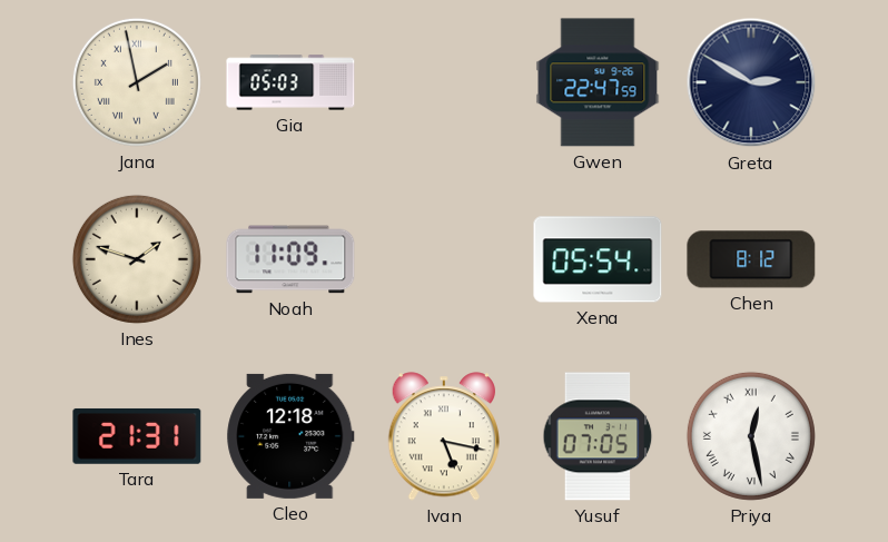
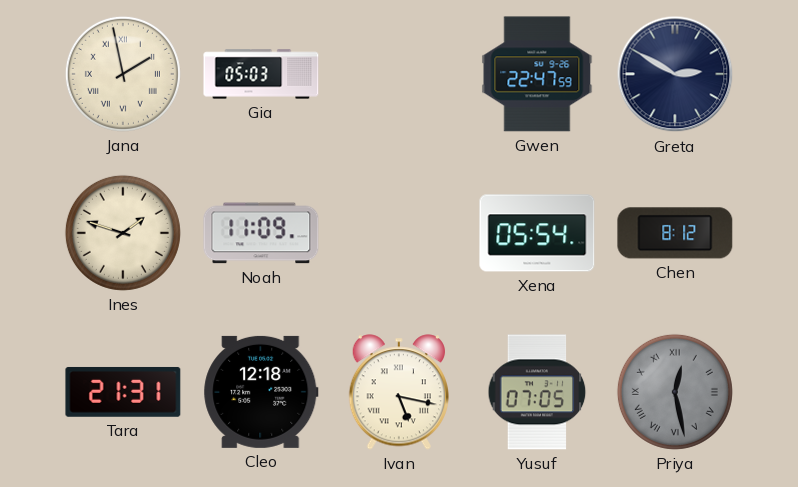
Priya dial: white -> grey (675, 392)
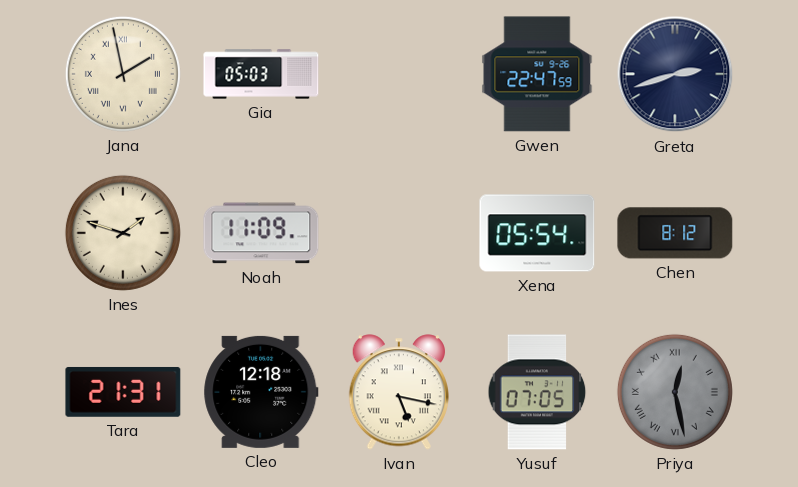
Greta: 2:50 -> 2:42 (675, 74)
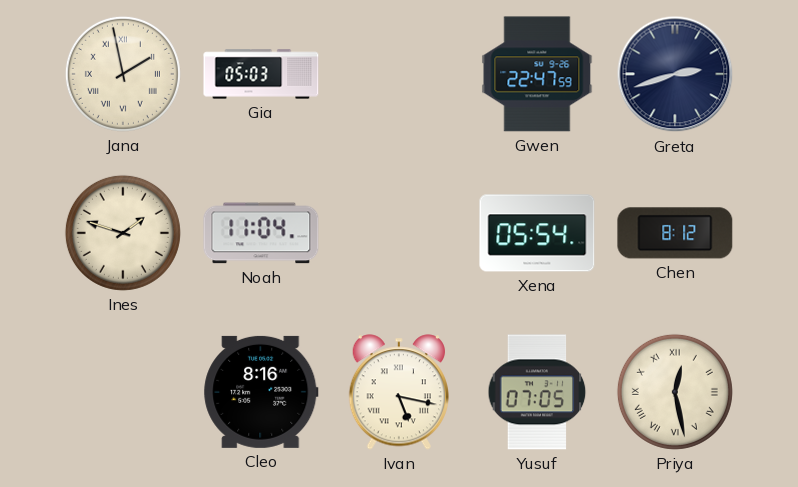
Noah: 11:09 -> 11:04 (261, 233)
Tara: 21:31 -> none (123, 392)
Cleo: 12:18 -> 8:16 (261, 392)
Priya dial: grey -> cream (675, 392)
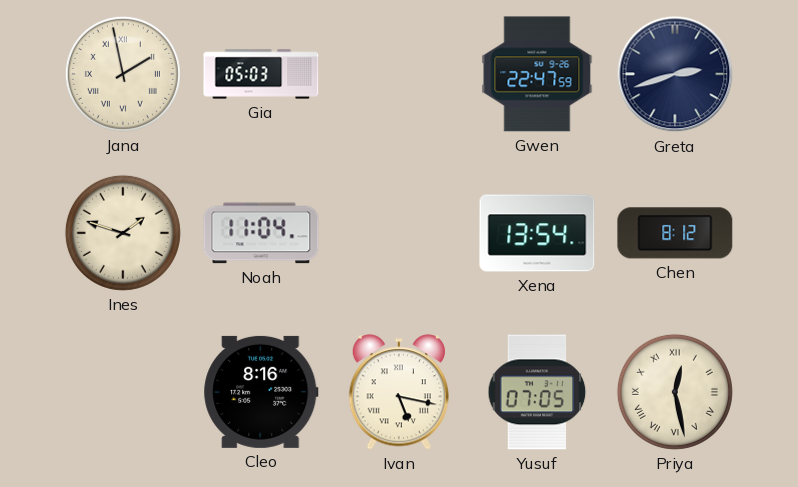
Xena: 05:54 -> 13:54 (537, 233)
